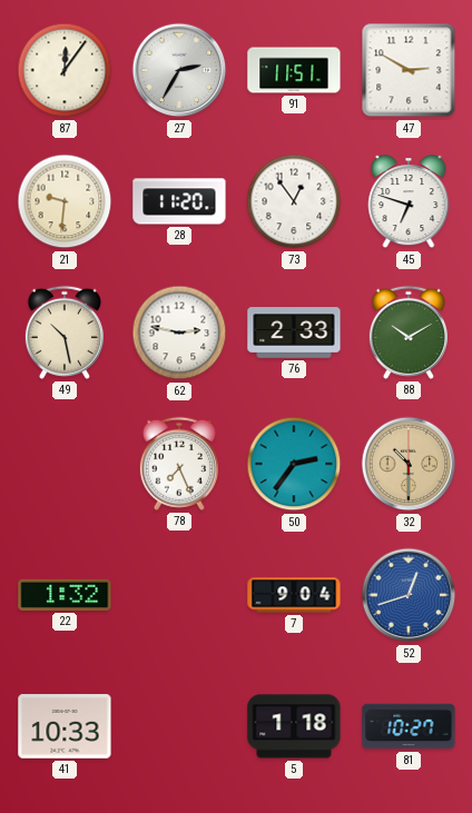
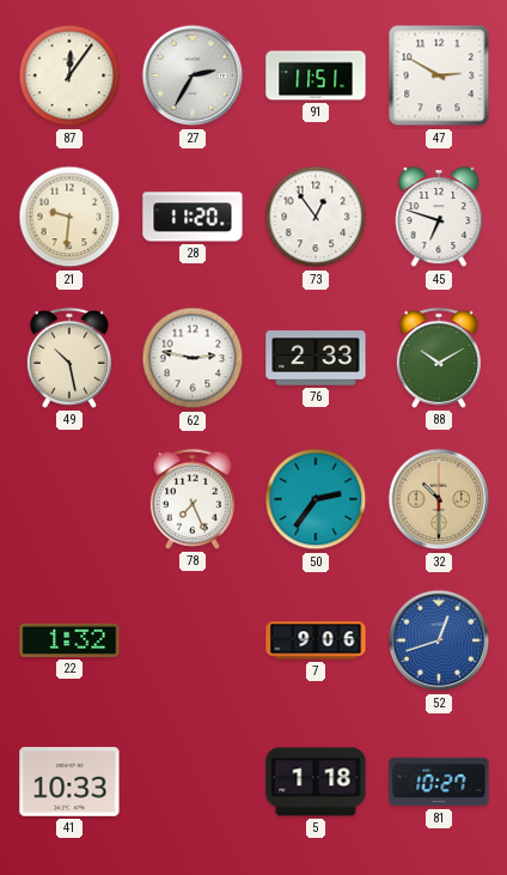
7: 9:04 -> 9:06 (316, 640)
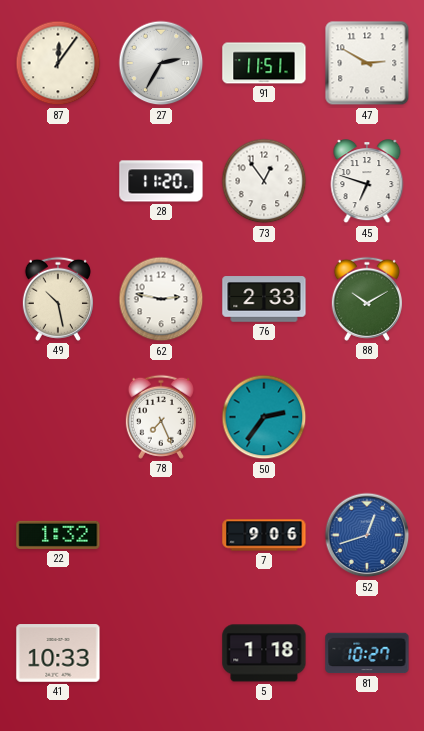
21: 9:31 -> none (69, 217)
32: 10:30 -> none (439, 499)
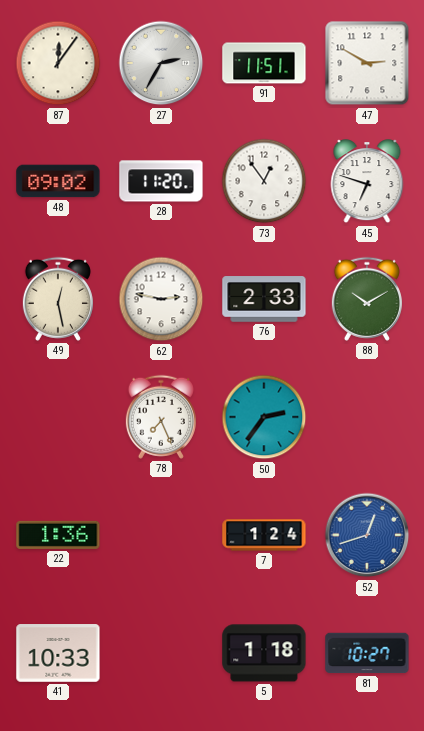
48: none -> 09:02 (58, 181)
49: 10:28 -> 12:28 (58, 299)
22: 1:32 -> 1:36 (58, 535)
7: 9:06 -> 1:24 (264, 535)
